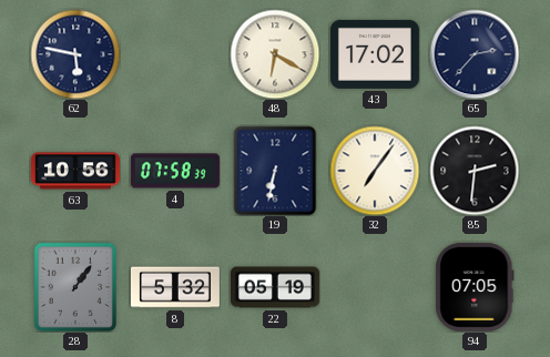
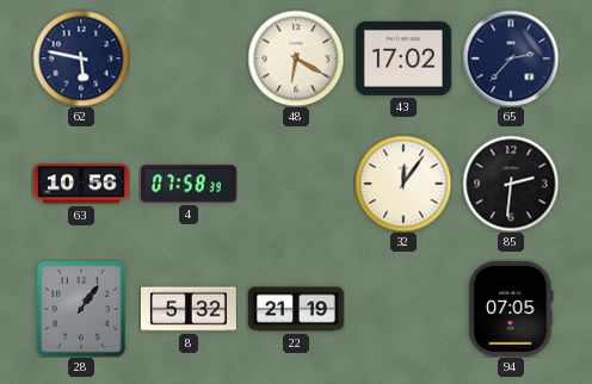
19: 6:32 -> none (275, 171)
32: 7:06 -> 12:06 (403, 184)
22: 05:19 -> 21:19 (296, 309)
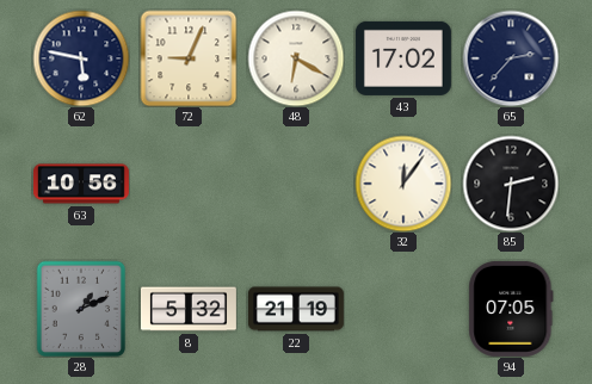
72: none -> 9:04 (189, 58)
4: 07:58 -> none (189, 184)
28: 1:06 -> 1:11 (81, 309)
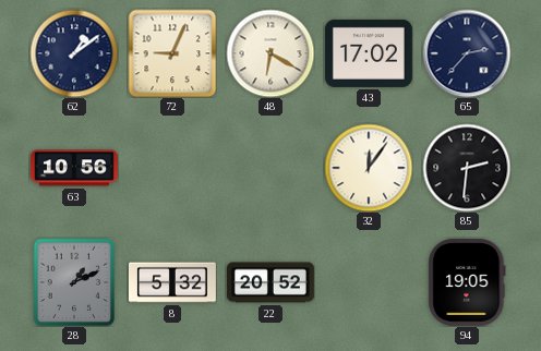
62: 5:47 -> 1:09 (74, 53)
22: 21:19 -> 20:52 (270, 282)
94: 07:05 -> 19:05 (467, 282)
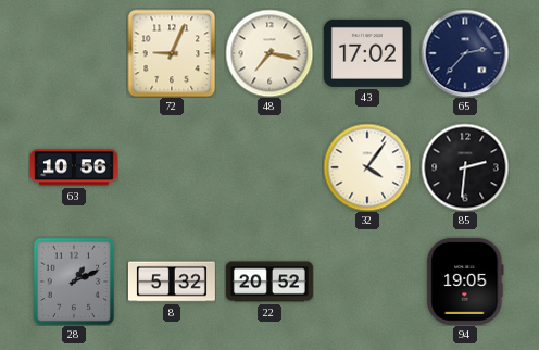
62: 1:09 -> none (74, 53)
48: 6:20 -> 7:17 (269, 53)
32: 12:06 -> 4:06 (367, 167)
